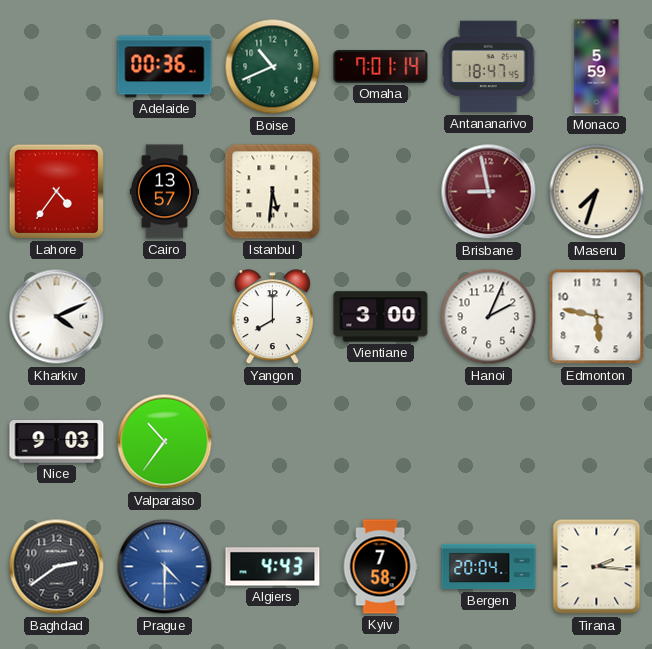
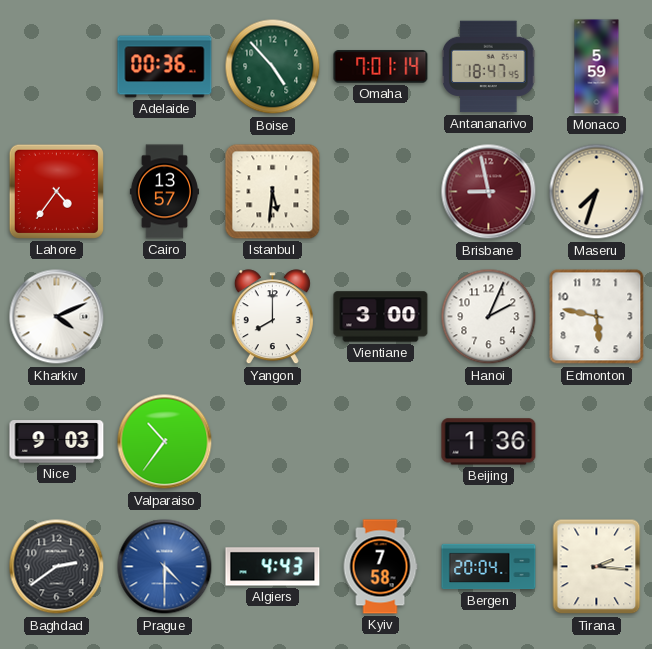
Boise: 10:41 -> 4:53 (273, 67)
Beijing: none -> 1:36 (489, 442)
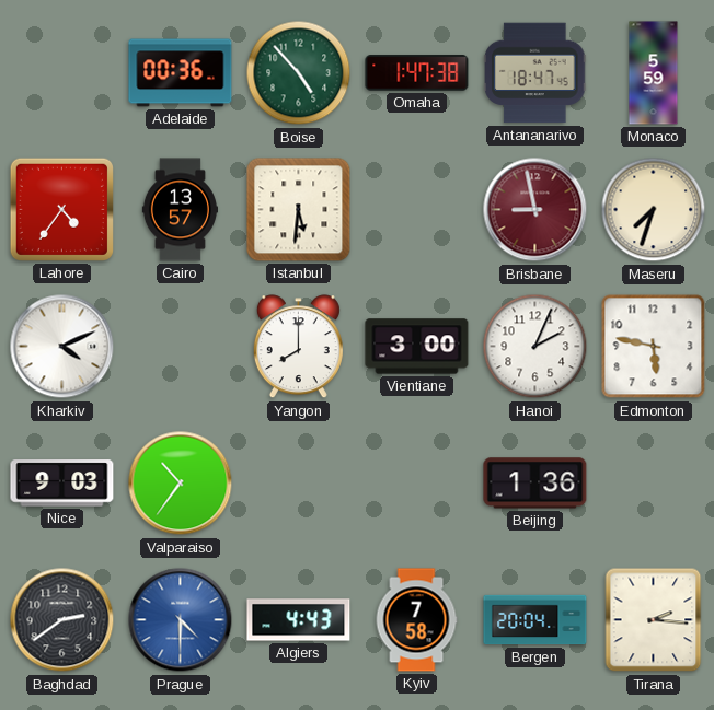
Omaha: 7:01 -> 1:47 (417, 73)
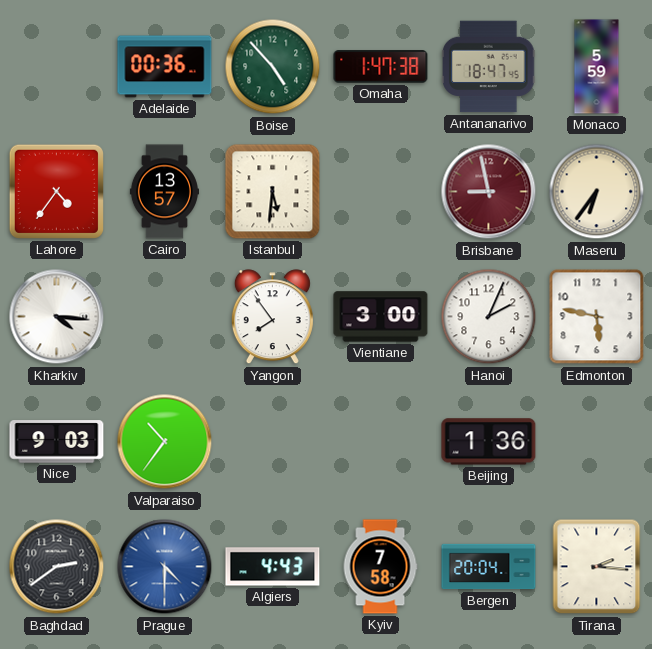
Maseru: 7:33 -> 6:36 (597, 192)
Kharkiv: 4:11 -> 4:16 (57, 317)
Yangon: 8:00 -> 7:54 (272, 317)
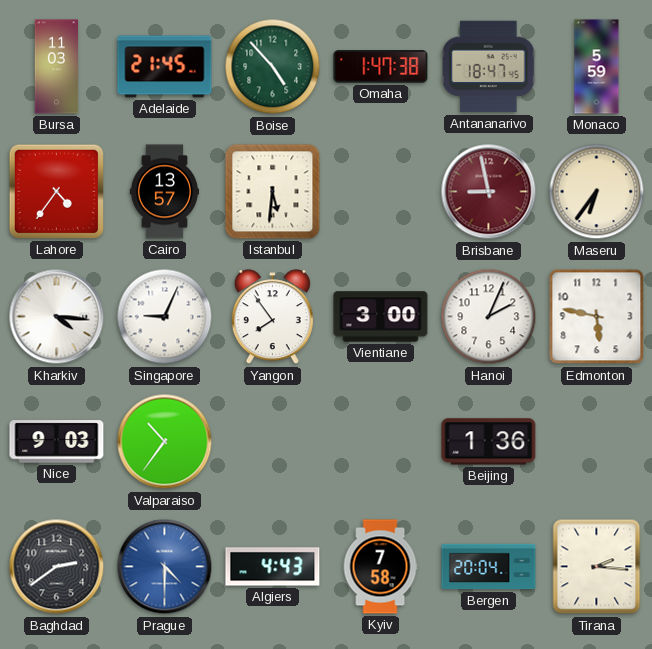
Bursa: none -> 11:03 (57, 67)
Adelaide: 00:36 -> 21:45 (165, 67)
Singapore: none -> 9:04 (165, 317)
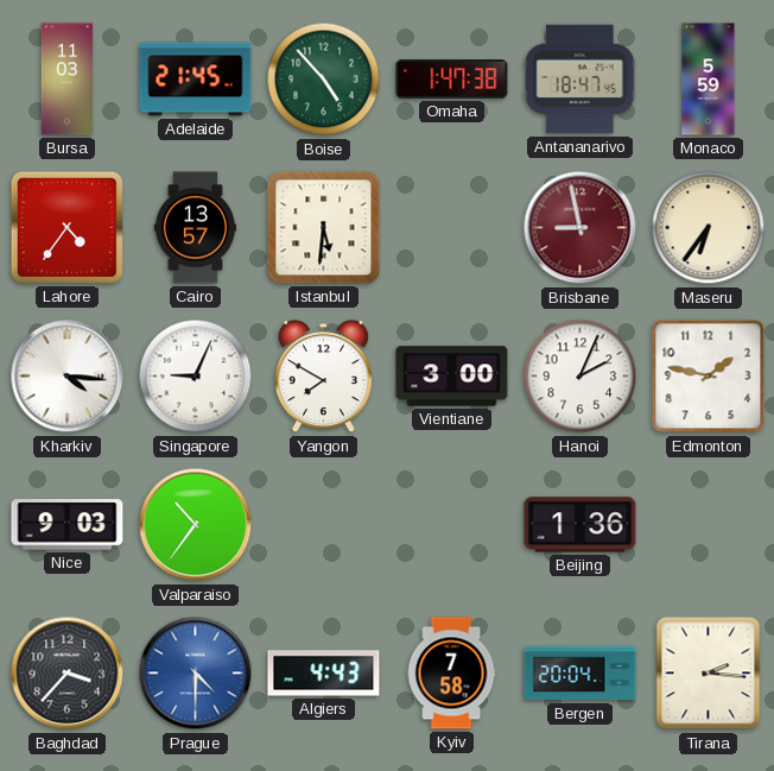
Yangon: 7:54 -> 7:50 (323, 377)
Edmonton: 5:47 -> 1:47 (709, 377)
Baghdad: 2:39 -> 3:37 (68, 674)
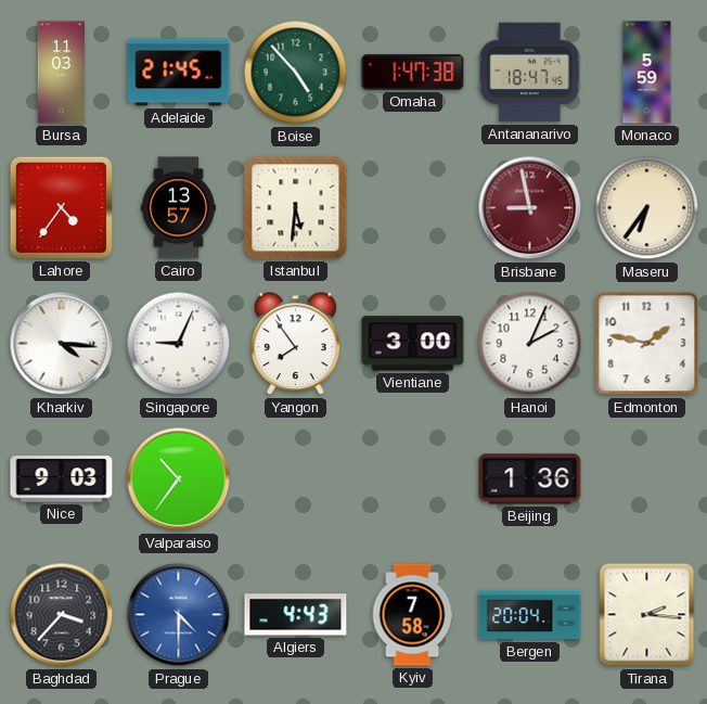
Yangon: 7:50 -> 7:54 (295, 344)
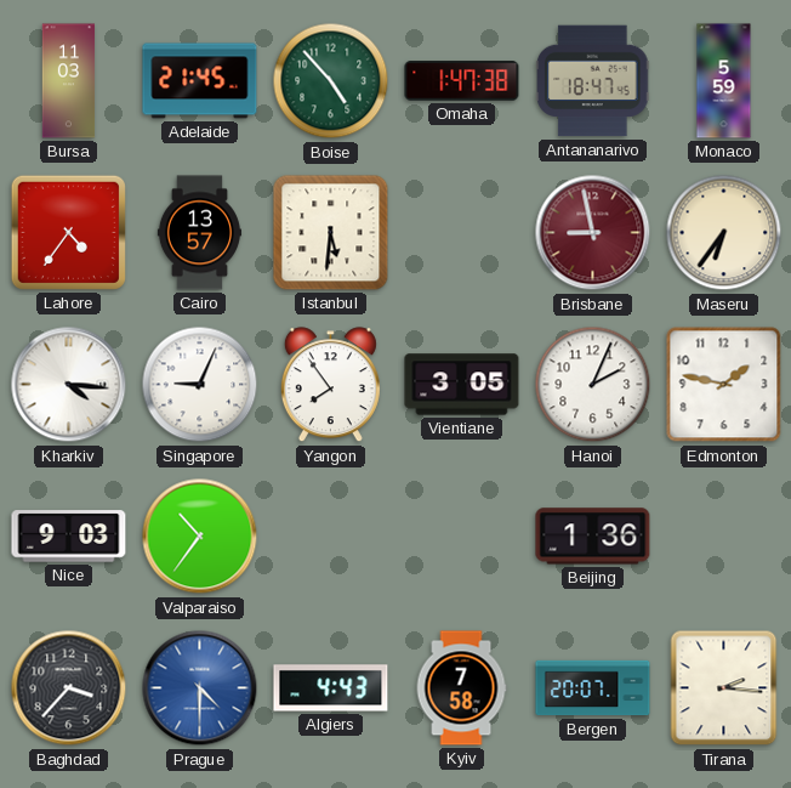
Vientiane: 3:00 -> 3:05 (462, 385)
Bergen: 20:04 -> 20:07 (593, 688)
